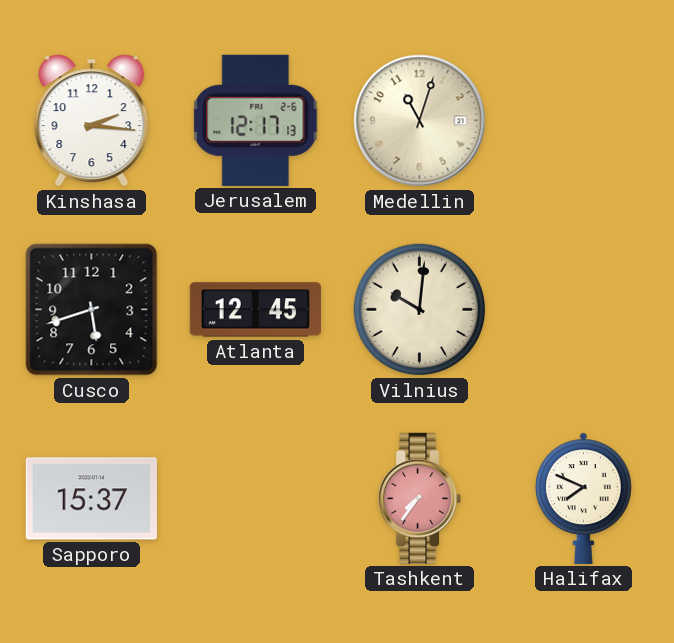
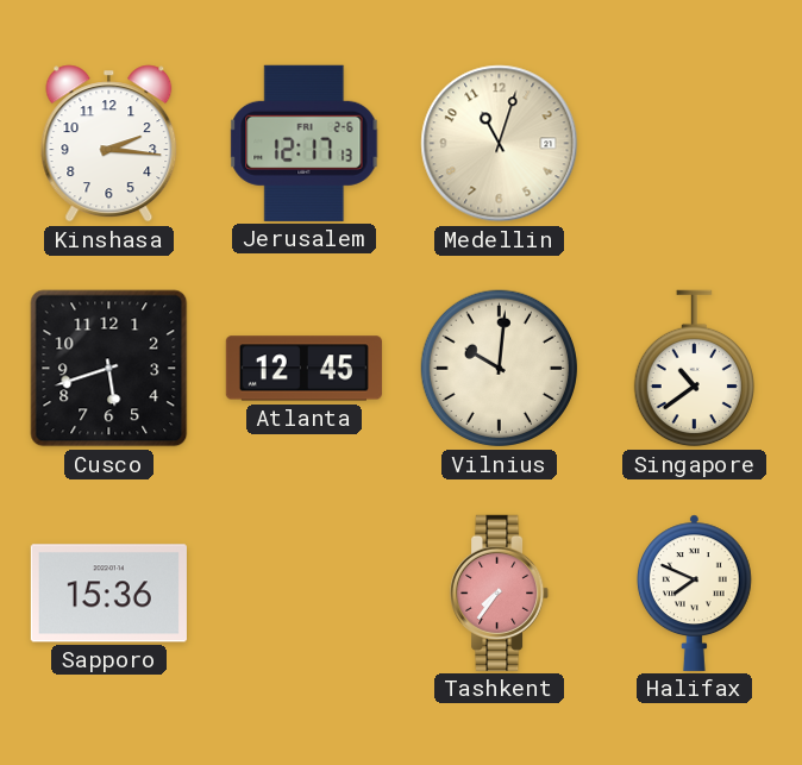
Singapore: none -> 10:39 (694, 369)
Sapporo: 15:37 -> 15:36 (108, 594)
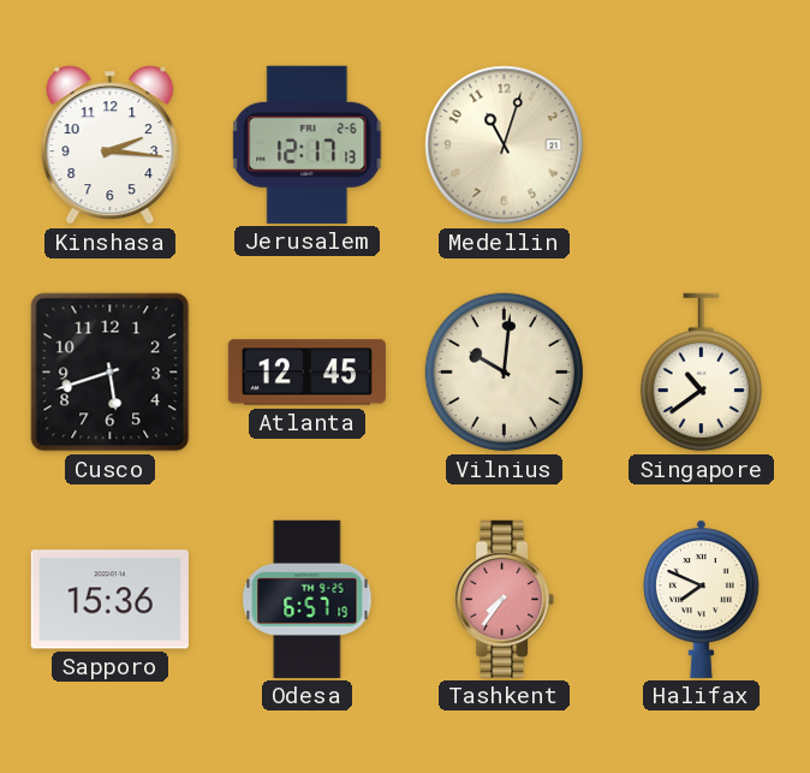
Odesa: none -> 6:57 (308, 599)
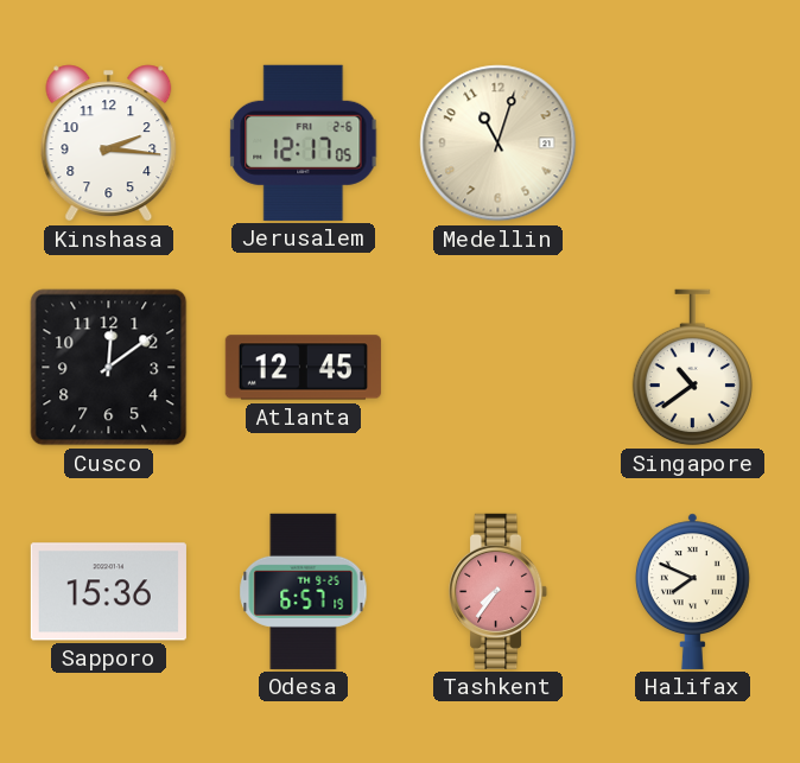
Jerusalem: 12:17:13 -> 12:17:05 (304, 142)
Cusco: 5:42 -> 12:09 (109, 368)
Vilnius: 10:01 -> none (505, 373)
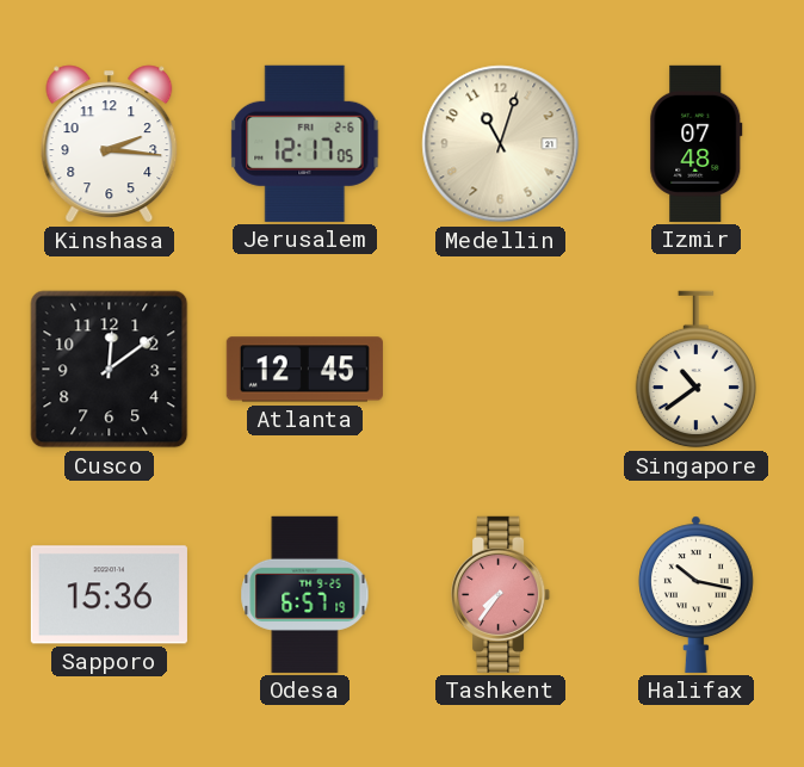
Izmir: none -> 07:48 (697, 143)
Halifax: 7:49 -> 10:17 (695, 594)
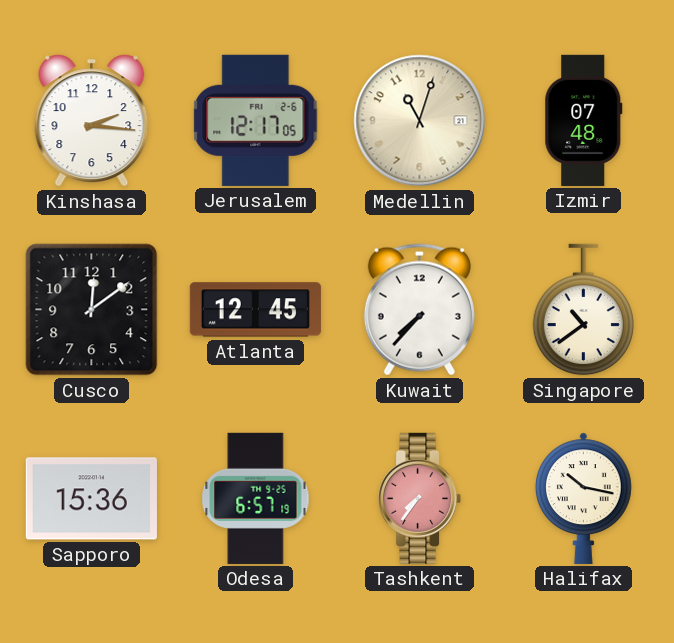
Kuwait: none -> 7:37 (419, 310)
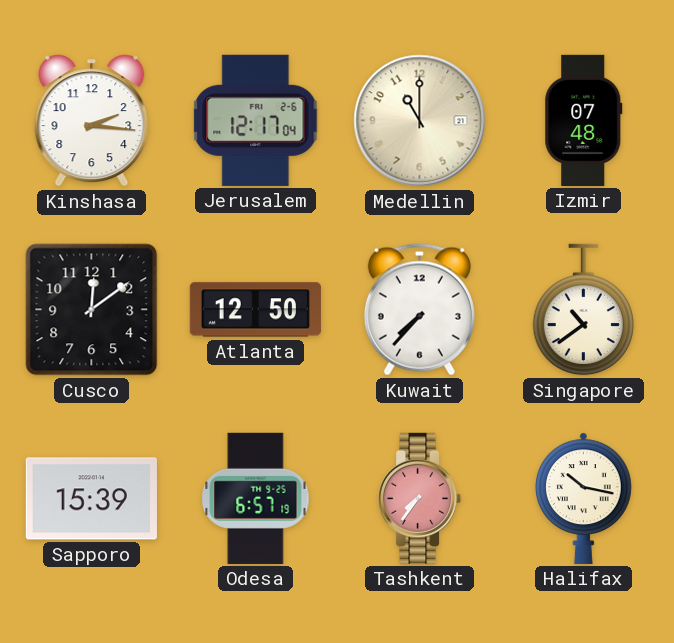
Jerusalem: 12:17:05 -> 12:17:04 (256, 120)
Medellin: 11:03 -> 11:00 (420, 121)
Atlanta: 12:45 -> 12:50 (255, 310)
Sapporo: 15:36 -> 15:39 (91, 499)
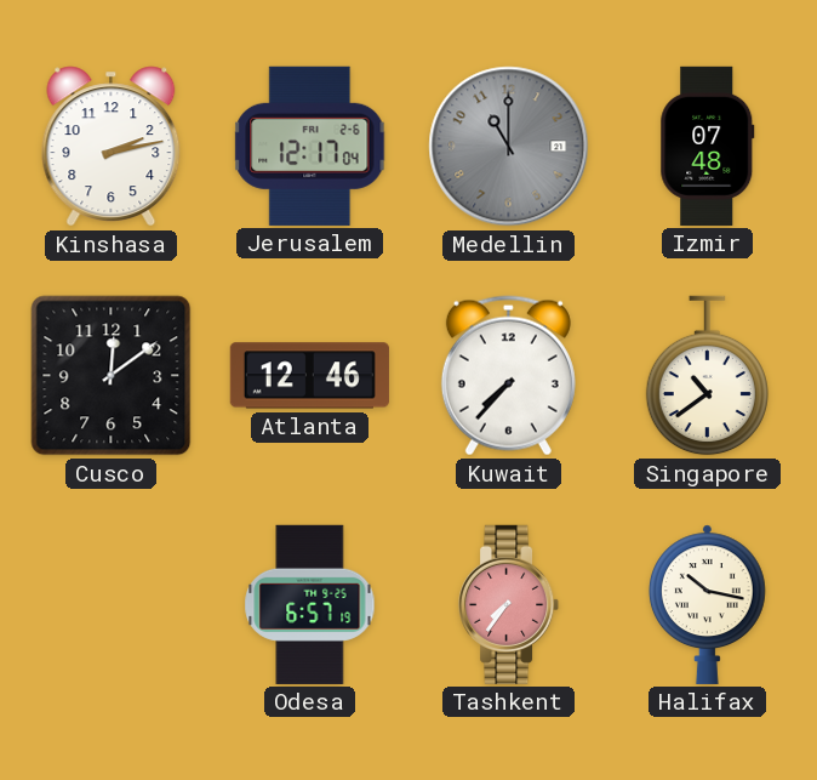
Kinshasa: 2:16 -> 2:13 (112, 147)
Medellin dial: cream -> grey (509, 147)
Atlanta: 12:50 -> 12:46 (309, 376)
Sapporo: 15:39 -> none (91, 499)
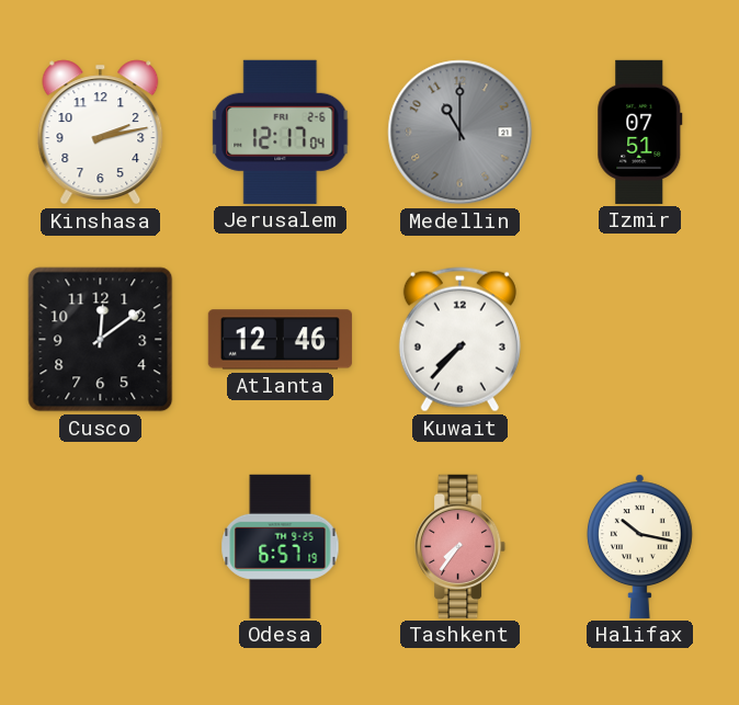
Izmir: 07:48 -> 07:51 (640, 132)
Singapore: 10:39 -> none (707, 376)
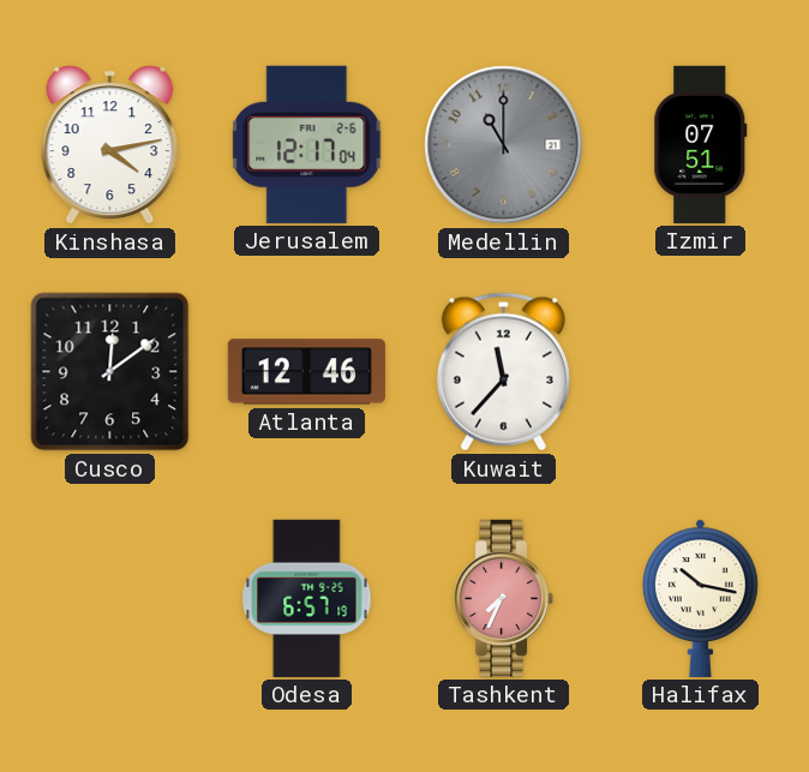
Kinshasa: 2:13 -> 4:13 (110, 145)
Kuwait: 7:37 -> 11:37 (503, 372)
Tashkent: 7:36 -> 7:34 (504, 598)
